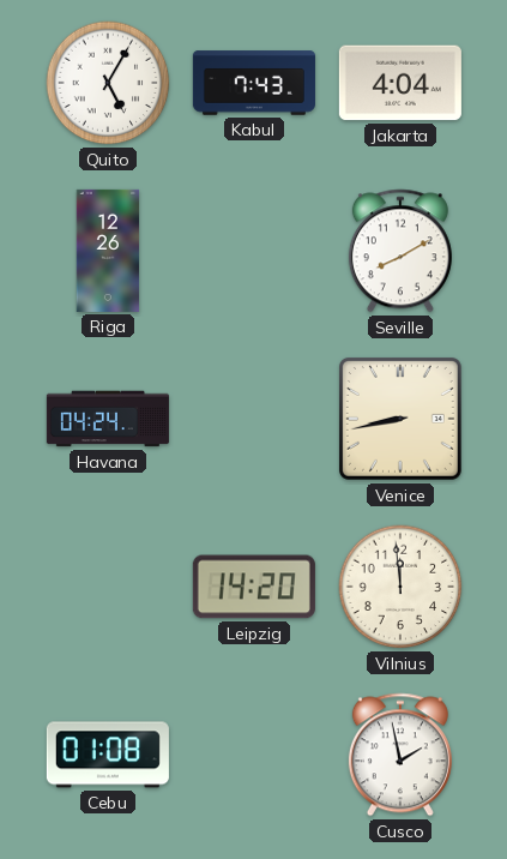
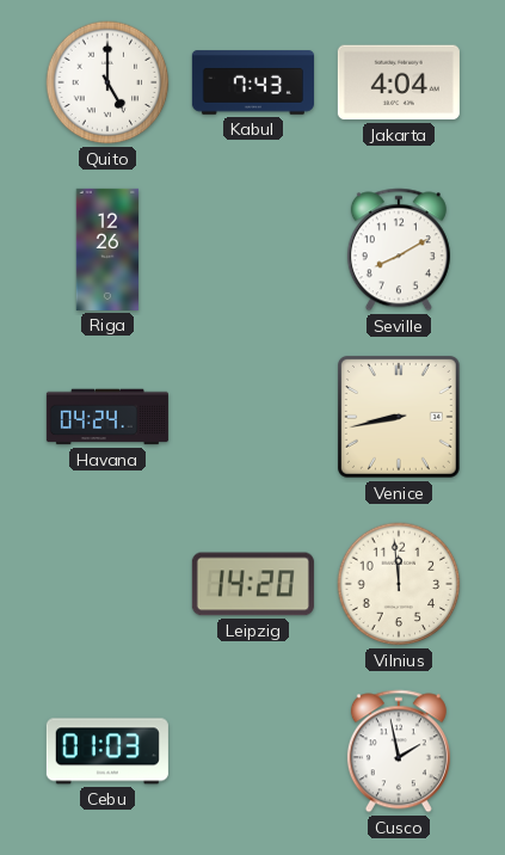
Quito: 5:05 -> 5:00 (107, 82)
Cebu: 01:08 -> 01:03 (107, 751)
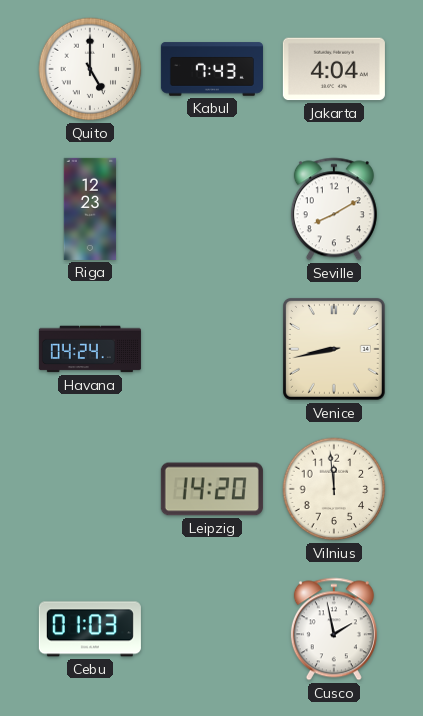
Riga: 12:26 -> 12:23 (90, 209)
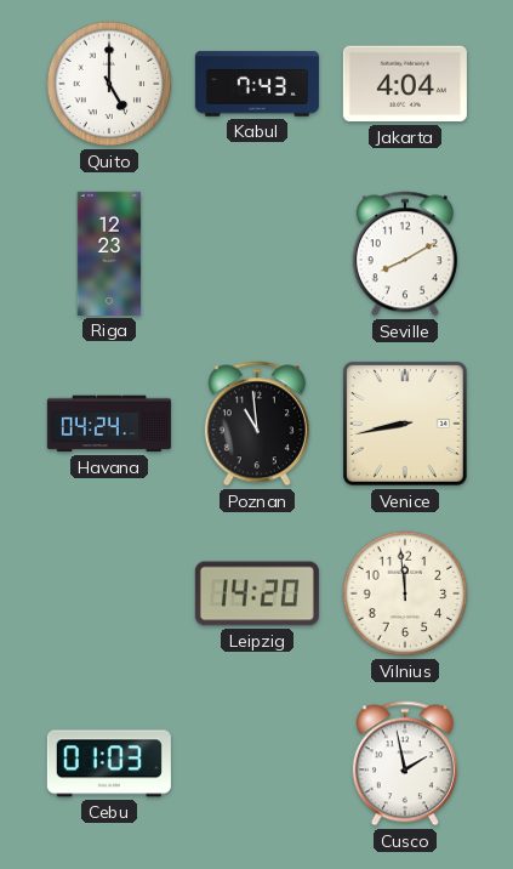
Poznan: none -> 10:59 (257, 424)
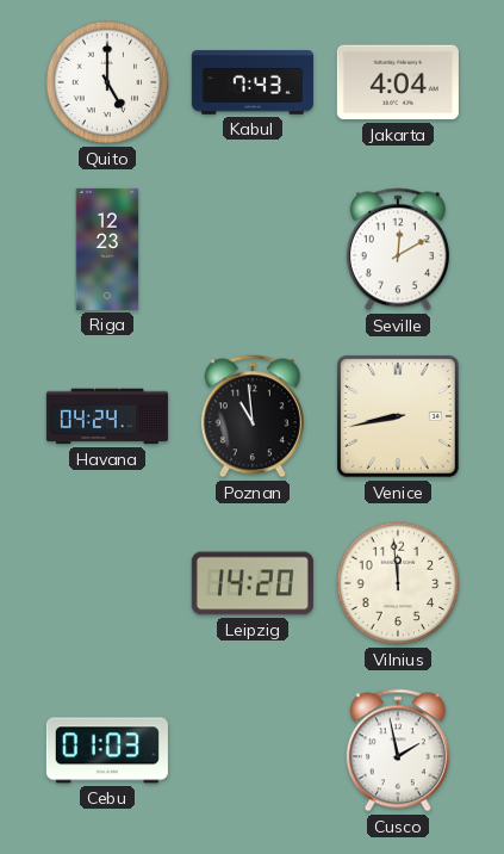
Seville: 8:10 -> 12:10 (398, 249)
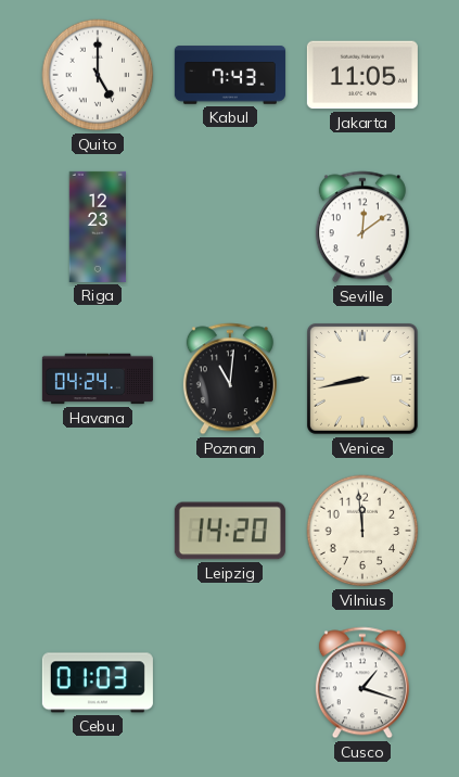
Jakarta: 4:04 -> 11:05 (362, 75)
Seville: 12:10 -> 12:09 (362, 227)
Poznan: 10:59 -> 11:01 (230, 379)
Cusco: 1:58 -> 1:18 (362, 683)
